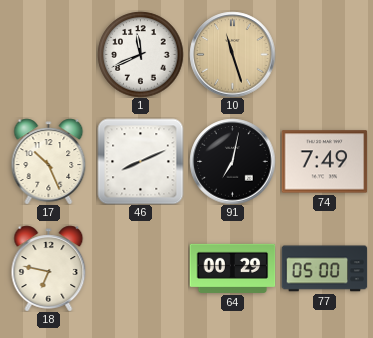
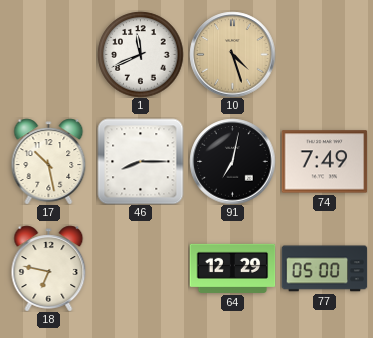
10: 11:27 -> 4:27 (232, 54)
17: 10:26 -> 10:28 (49, 161)
46: 8:11 -> 8:15 (140, 161)
64: 00:29 -> 12:29 (232, 268)
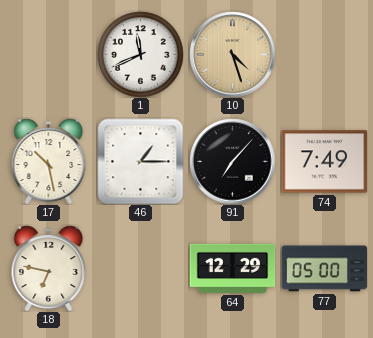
46: 8:15 -> 1:15 (140, 161)
91: 7:02 -> 7:07 (232, 161)
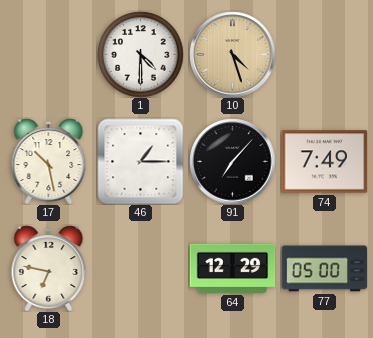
1: 11:41 -> 4:30 (140, 54)
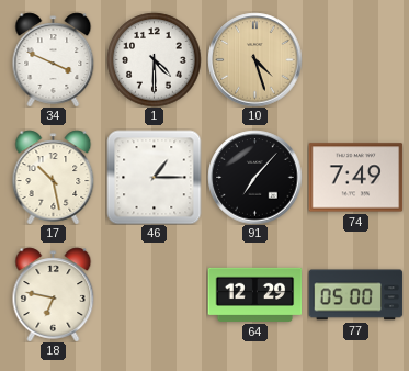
34: none -> 3:49 (54, 59)
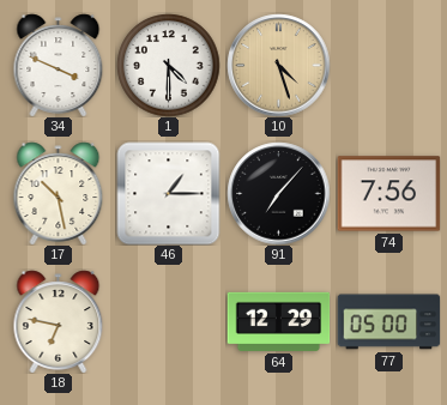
74: 7:49 -> 7:56 (388, 194)
